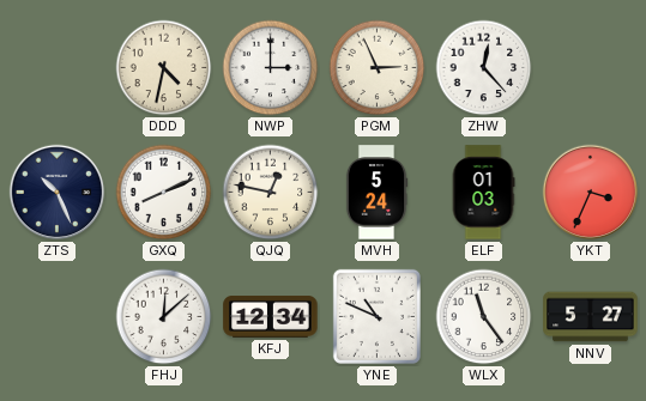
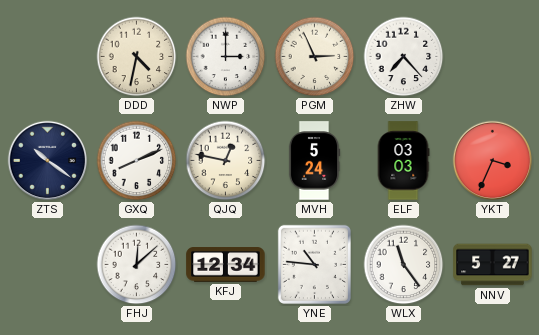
ZHW: 12:23 -> 7:23 (404, 57)
ZTS: 10:26 -> 10:21 (48, 161)
ELF: 01:03 -> 03:03 (403, 161)
YNE: 10:49 -> 10:46 (314, 264)
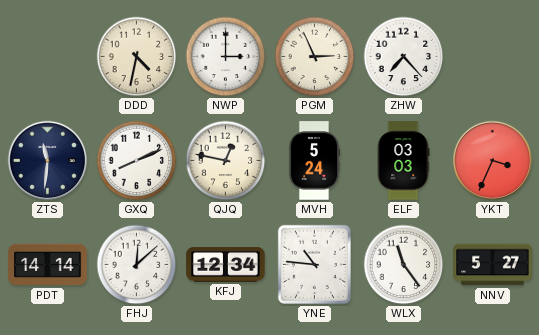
ZTS: 10:21 -> 11:31 (48, 161)
PDT: none -> 14:14 (48, 265)
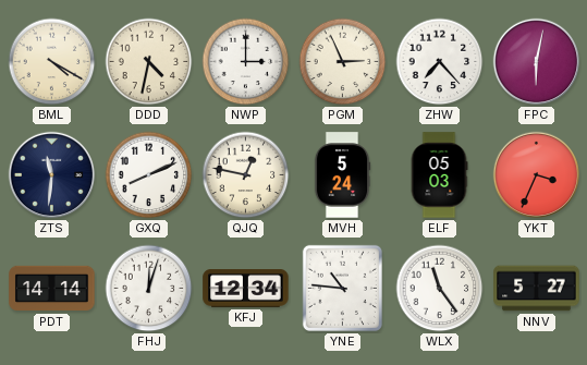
BML: none -> 4:20 (52, 62)
FPC: none -> 6:02 (537, 62)
ELF: 03:03 -> 05:03 (439, 175)
FHJ: 12:08 -> 12:03 (149, 289)
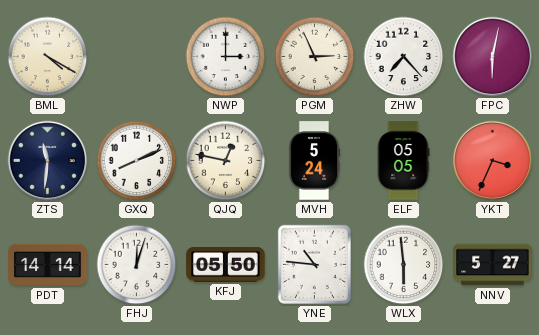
DDD: 4:32 -> none (149, 62)
ELF: 05:03 -> 05:05 (403, 161)
KFJ: 12:34 -> 05:50 (226, 265)
WLX: 11:24 -> 5:59 (404, 265)
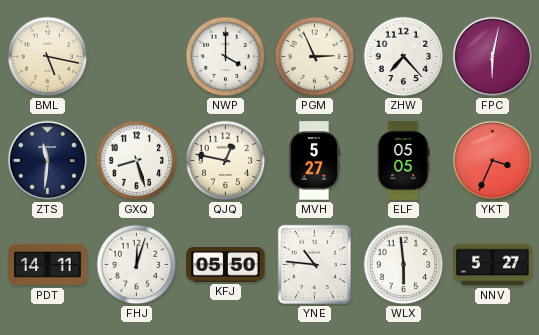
BML: 4:20 -> 5:17 (48, 57)
NWP: 3:00 -> 4:00 (226, 57)
GXQ: 8:11 -> 8:27 (137, 161)
MVH: 5:24 -> 5:27 (314, 161)
PDT: 14:14 -> 14:11 (48, 265)
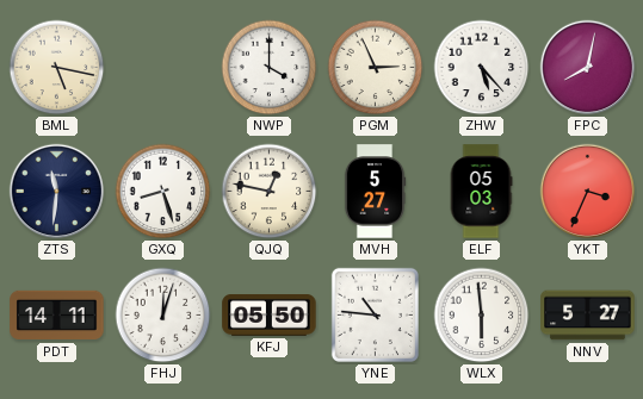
ZHW: 7:23 -> 5:23 (482, 68)
FPC: 6:02 -> 8:02 (588, 68)
ELF: 05:05 -> 05:03 (481, 192)
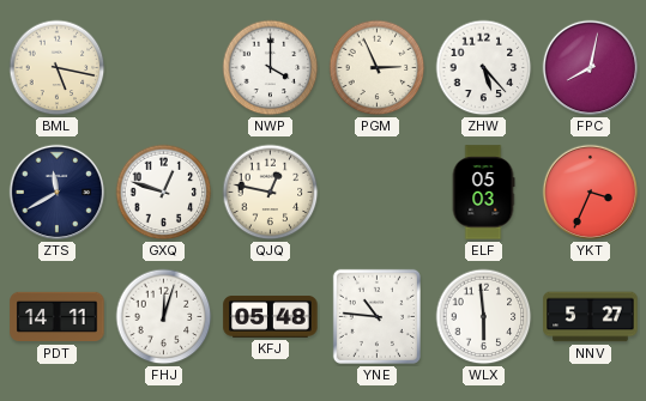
ZTS: 11:31 -> 11:40 (58, 193)
GXQ: 8:27 -> 12:48 (164, 193)
MVH: 5:27 -> none (375, 192)
KFJ: 05:50 -> 05:48 (271, 317)
